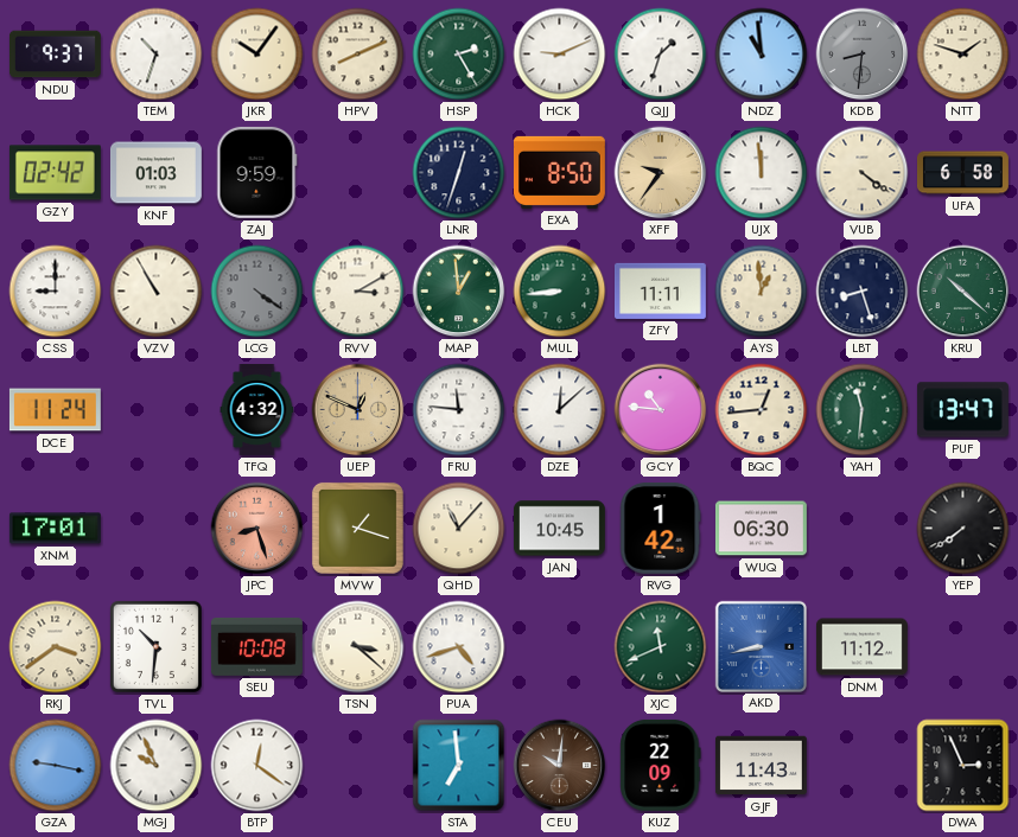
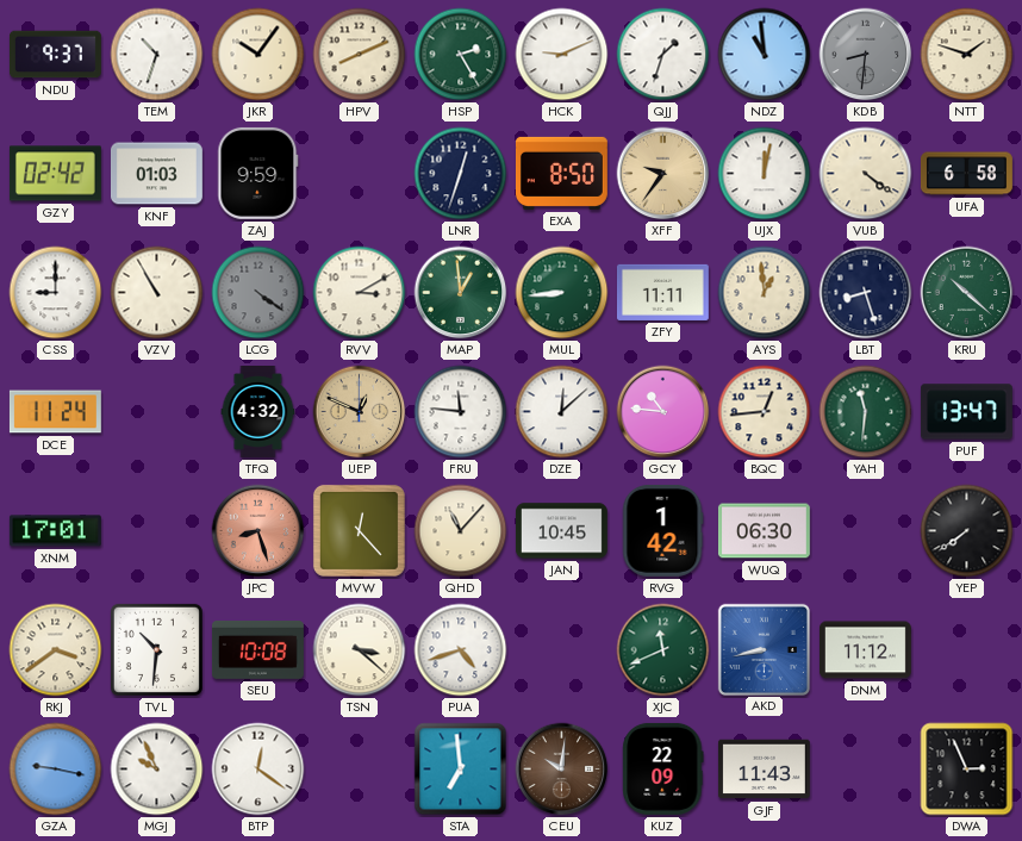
UJX: 11:59 -> 12:02 (765, 174)
MVW: 1:18 -> 12:23 (359, 530)
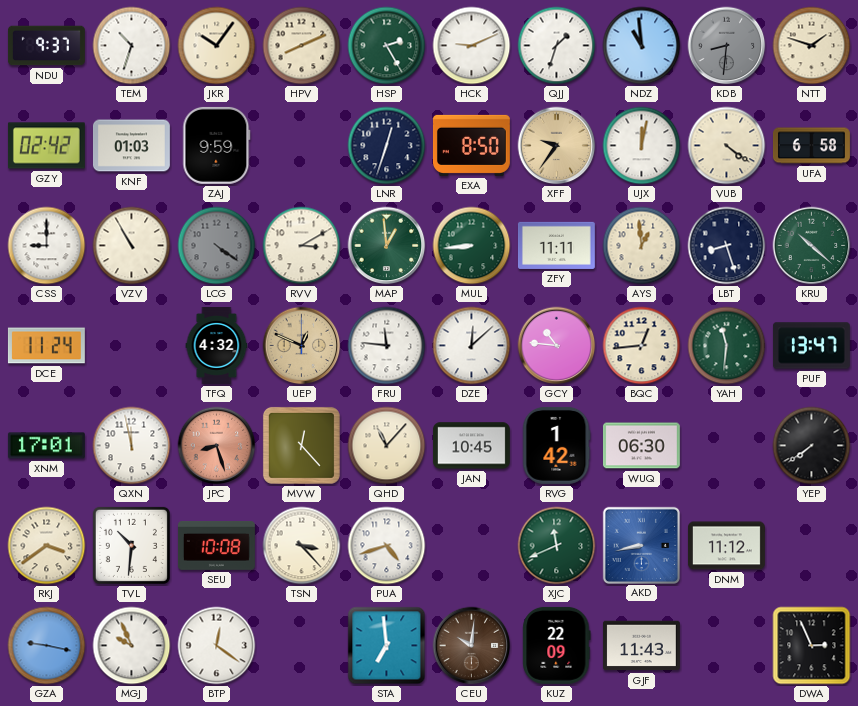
QXN: none -> 11:58 (132, 446)
TSN: 3:22 -> 3:23 (302, 546)
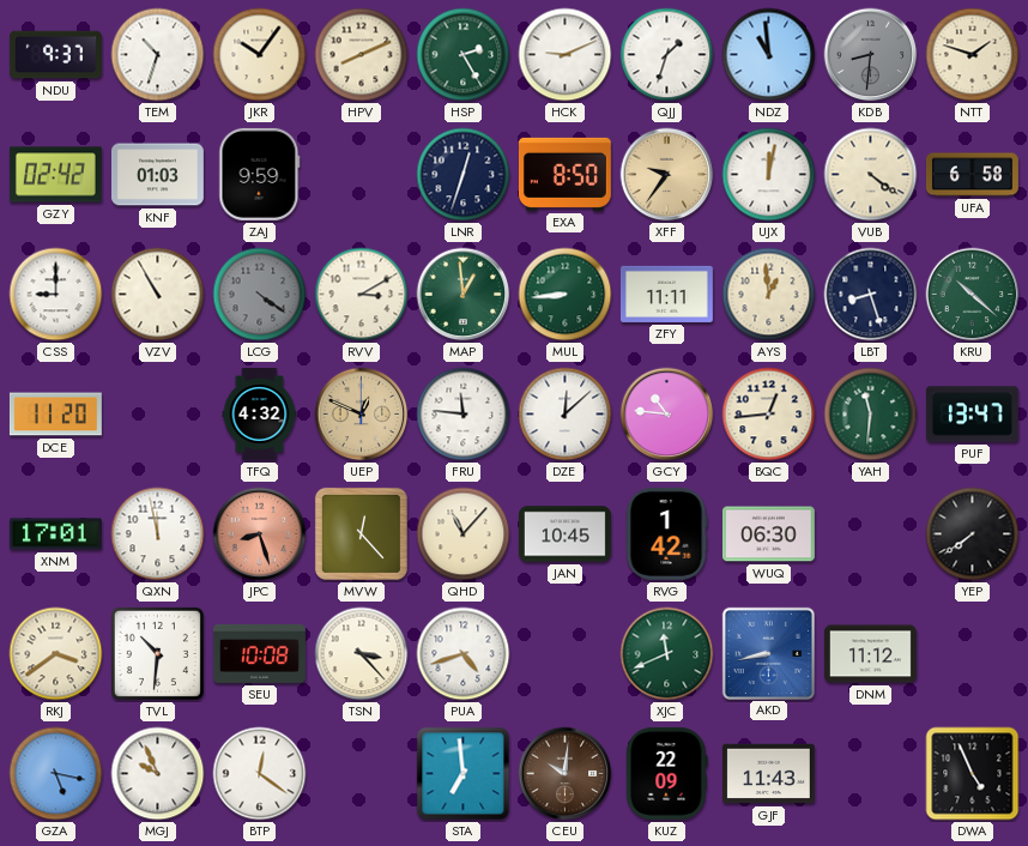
DCE: 11:24 -> 11:20 (55, 415)
GZA: 9:17 -> 5:17 (56, 774)
DWA: 2:56 -> 4:56 (973, 774)
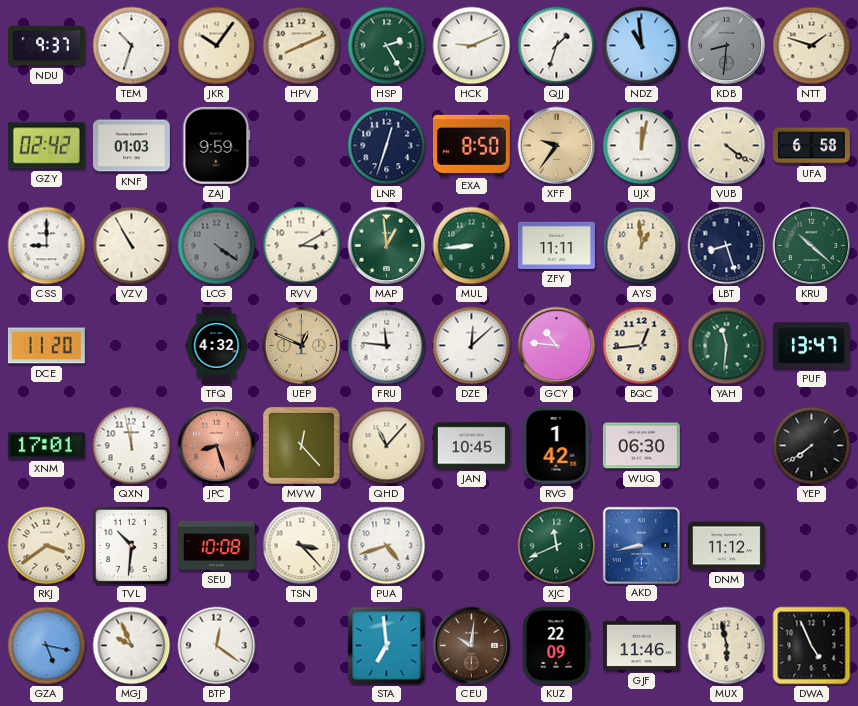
GJF: 11:43 -> 11:46 (641, 646)
MUX: none -> 5:58 (727, 646)
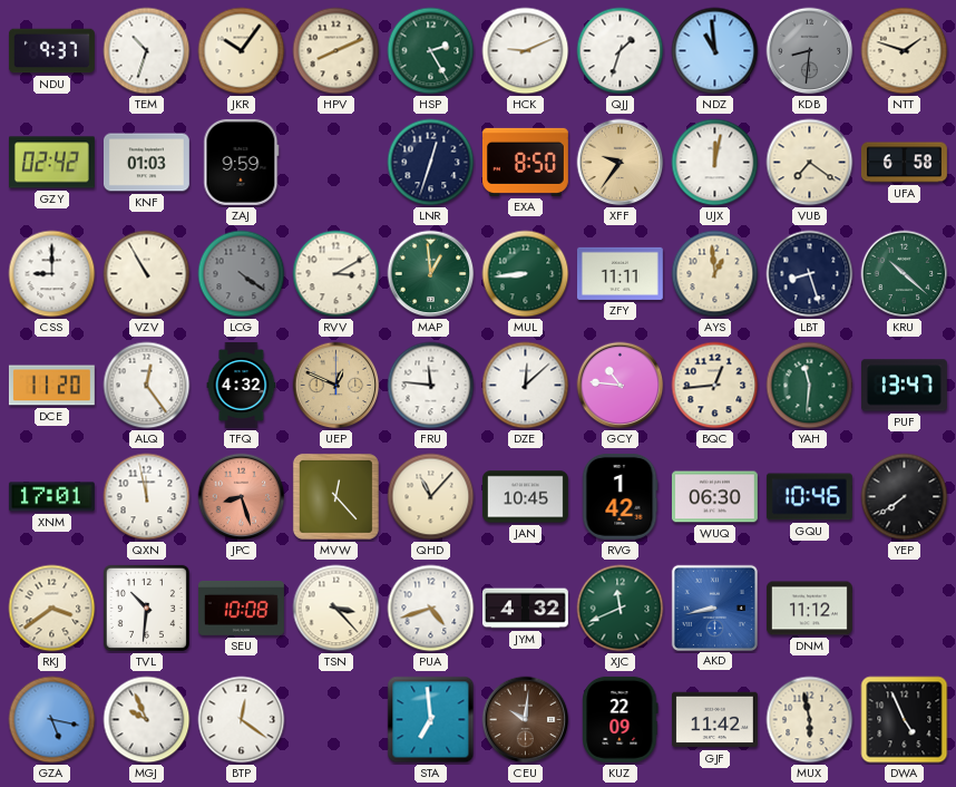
VUB: 4:21 -> 7:21 (810, 163)
ALQ: none -> 12:24 (147, 386)
GQU: none -> 10:46 (809, 497)
JYM: none -> 4:32 (525, 609)
GJF: 11:46 -> 11:42 (714, 720)
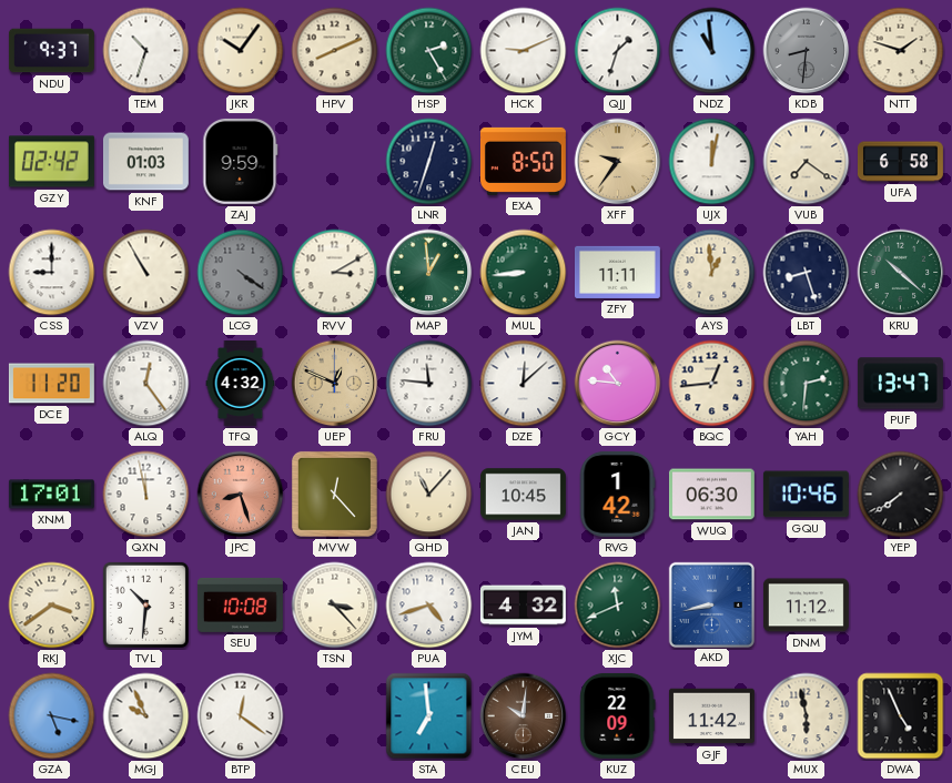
YAH: 11:31 -> 2:31 (807, 384)
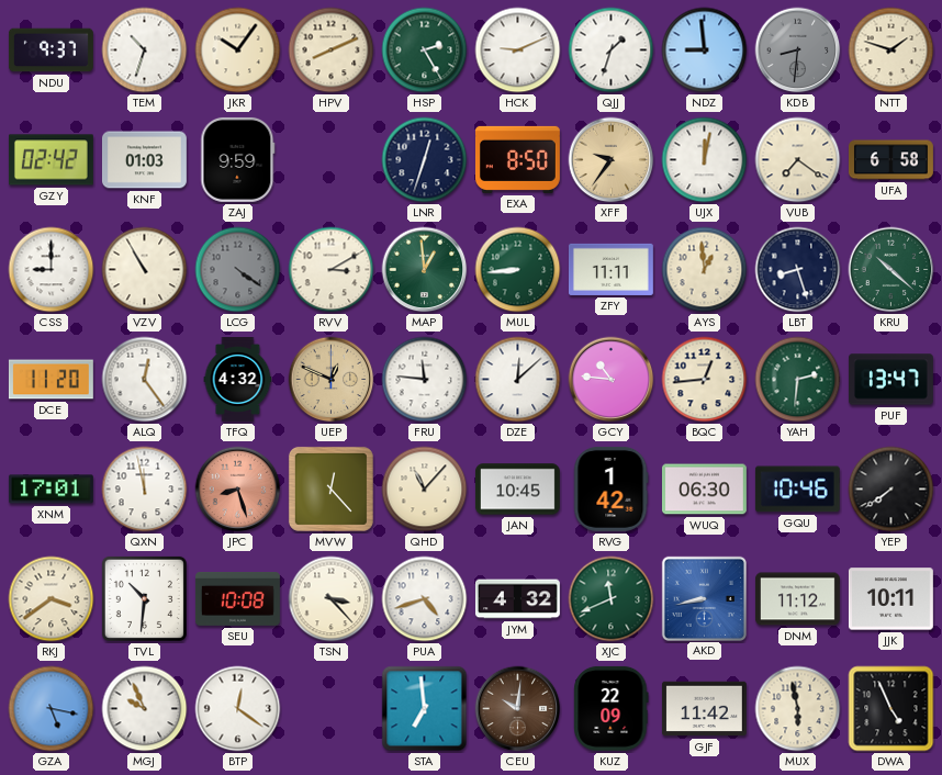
NDZ: 10:59 -> 8:59 (705, 50)
JJK: none -> 10:11 (890, 599)
